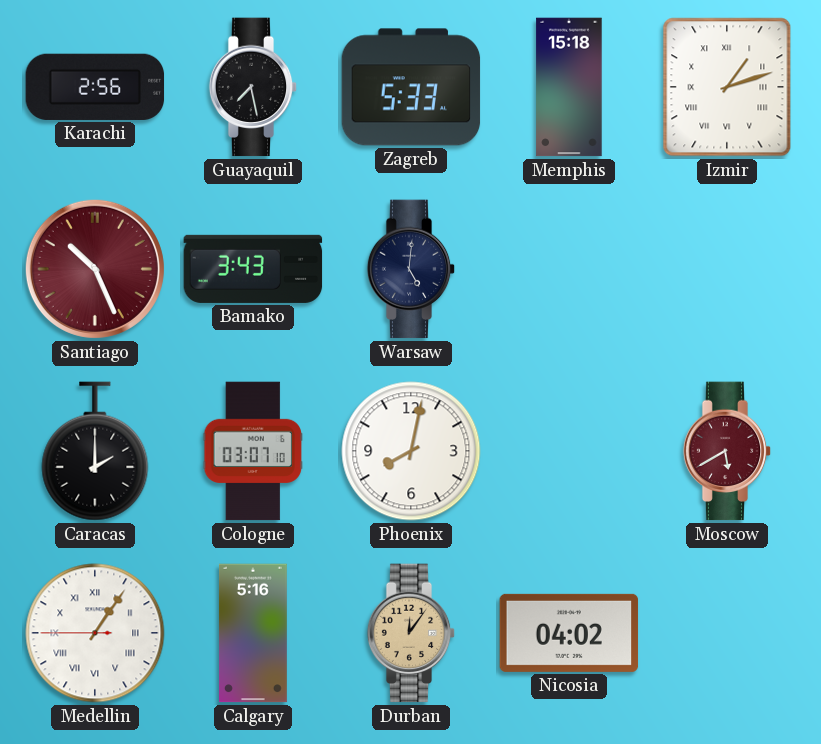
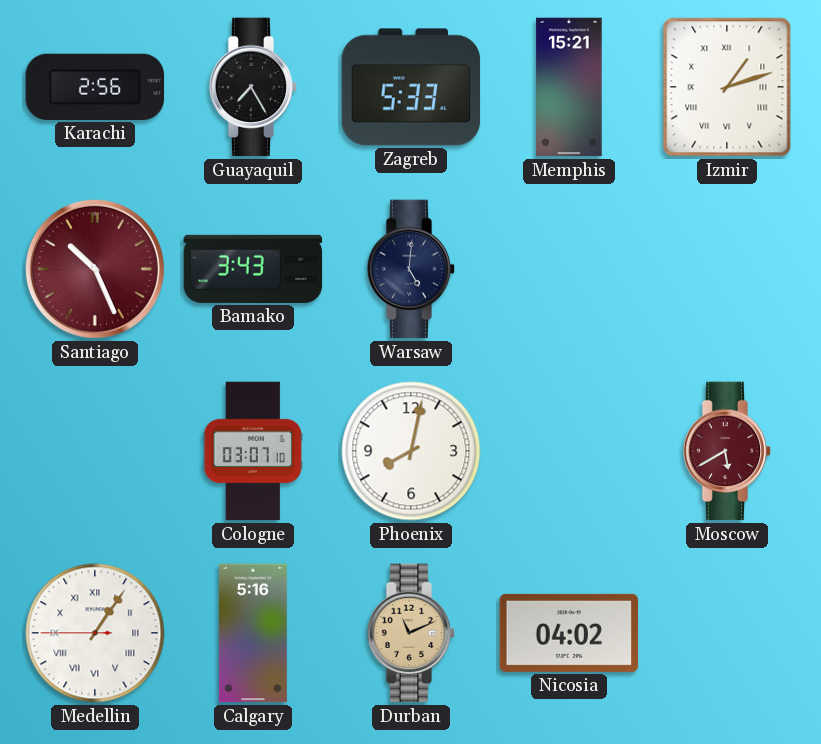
Guayaquil: 7:28 -> 7:25 (253, 87)
Memphis: 15:18 -> 15:21 (569, 87)
Caracas: 2:00 -> none (95, 451)
Durban: 12:06 -> 11:11 (411, 633)
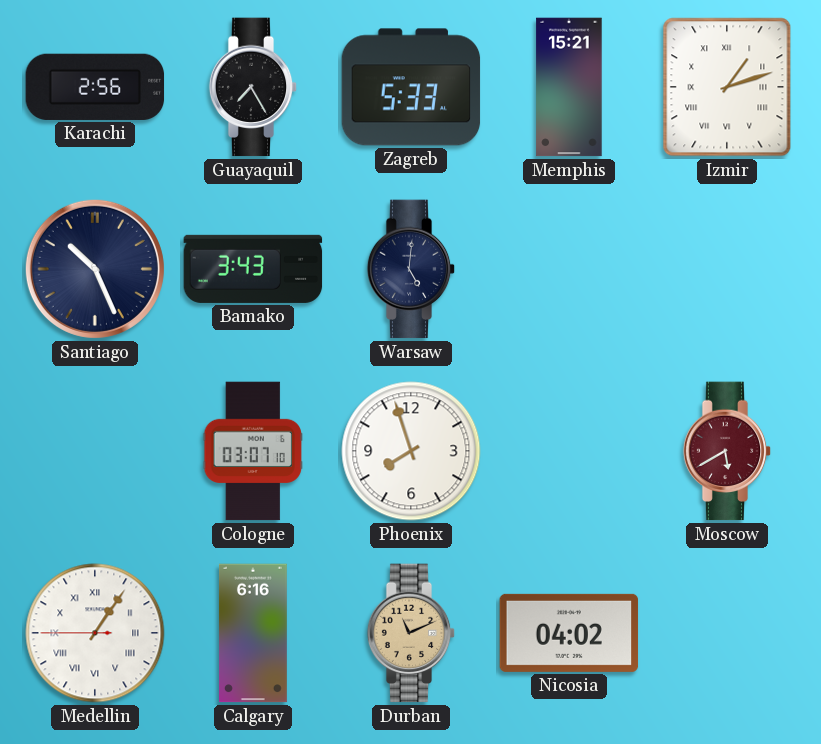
Santiago dial: burgundy -> navy (95, 269)
Phoenix: 8:02 -> 7:57 (411, 451)
Calgary: 5:16 -> 6:16 (253, 633)
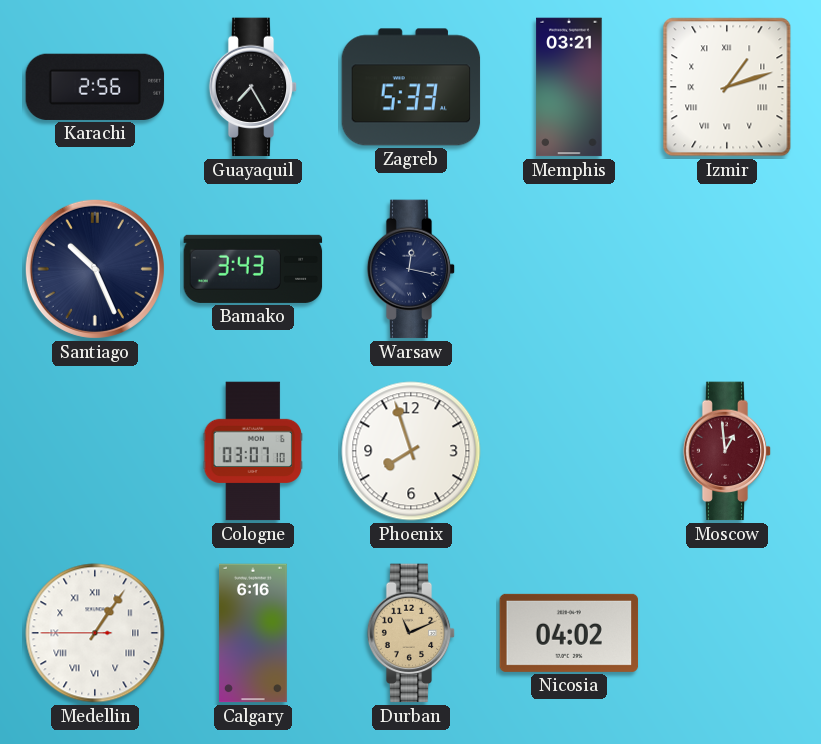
Memphis: 15:21 -> 03:21 (569, 87)
Warsaw: 5:01 -> 12:17 (411, 269)
Moscow: 5:40 -> 12:59 (727, 451)
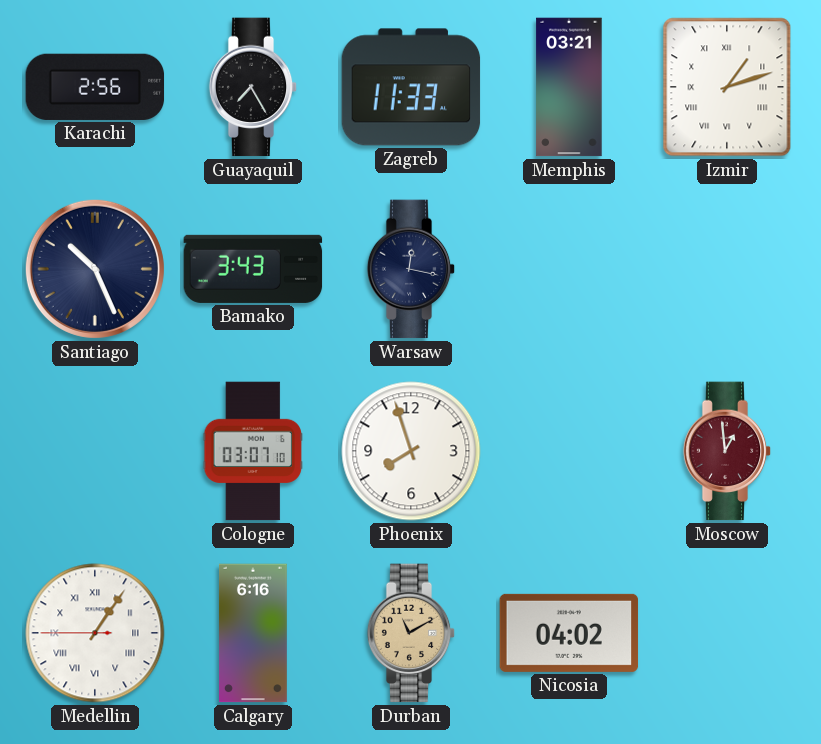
Zagreb: 5:33 -> 11:33 (411, 87)
Durban: 11:11 -> 11:10 (411, 633)
